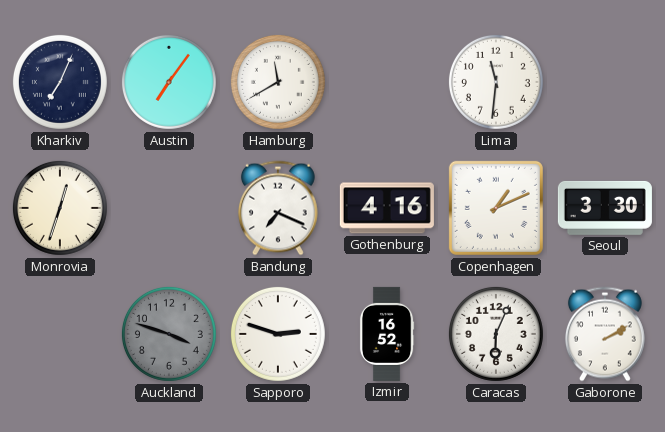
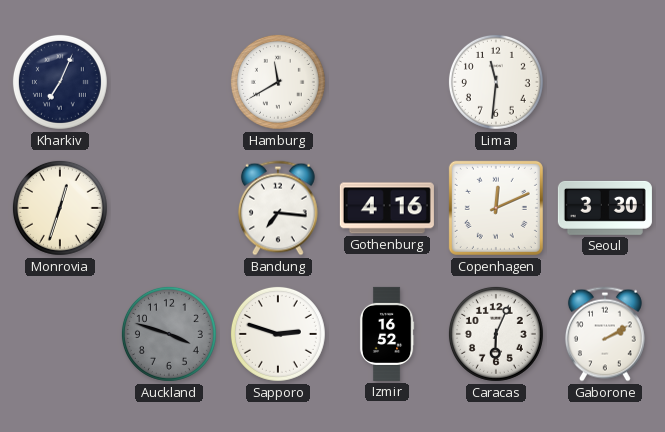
Austin: 7:06 -> none (169, 82)
Bandung: 7:19 -> 7:16 (278, 208)
Copenhagen: 1:11 -> 12:11 (496, 208)
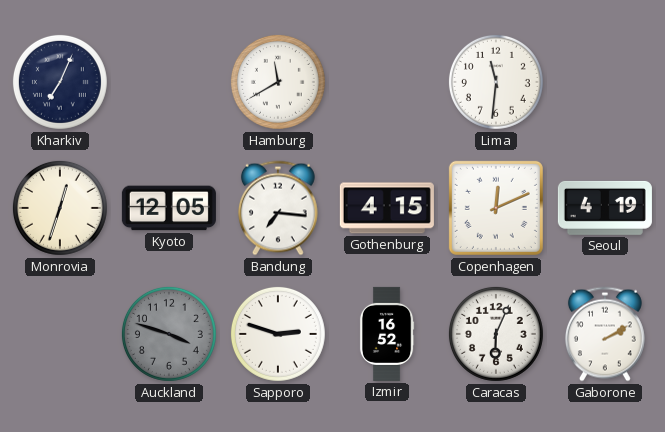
Kyoto: none -> 12:05 (169, 208)
Gothenburg: 4:16 -> 4:15 (387, 208)
Seoul: 3:30 -> 4:19 (605, 208)
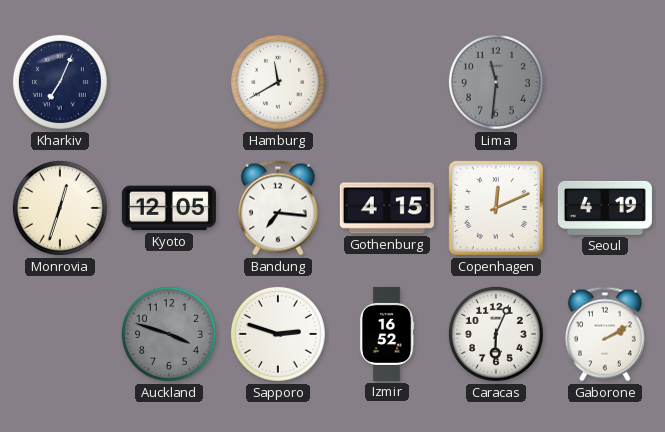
Lima dial: white -> grey (496, 82)
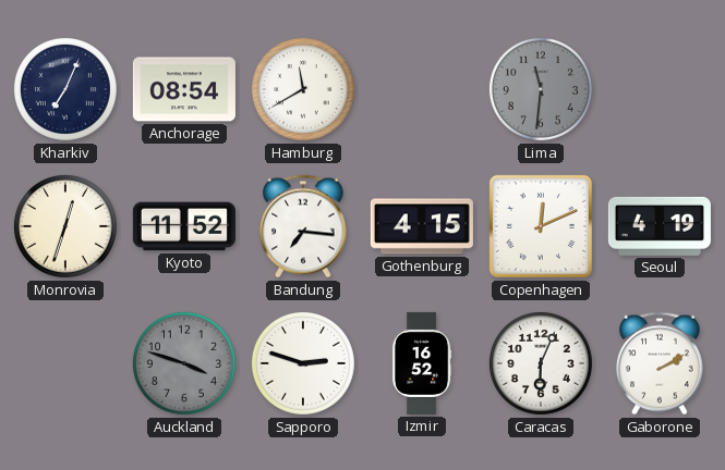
Anchorage: none -> 08:54 (184, 89)
Kyoto: 12:05 -> 11:52 (184, 226)
